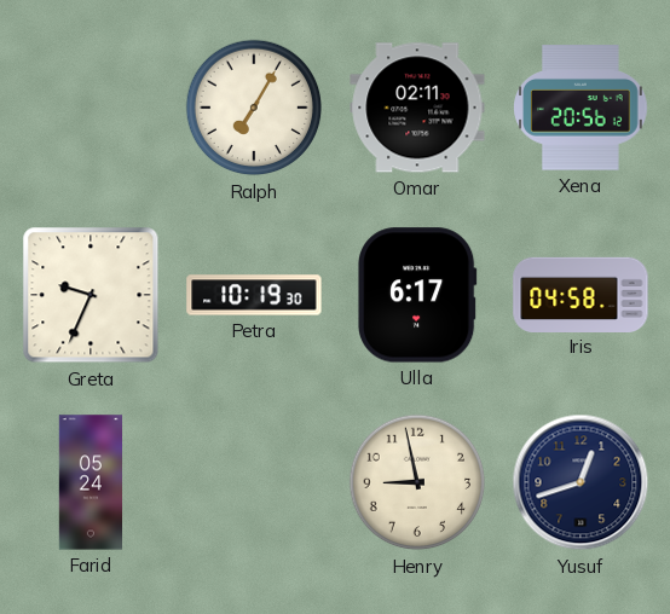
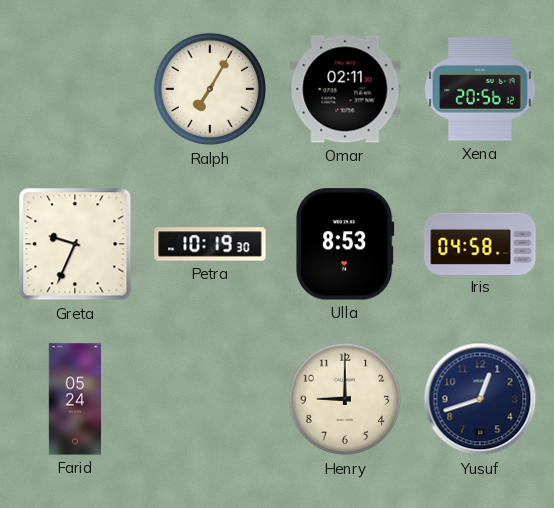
Ulla: 6:17 -> 8:53 (345, 244)
Henry: 8:58 -> 9:00 (345, 399)
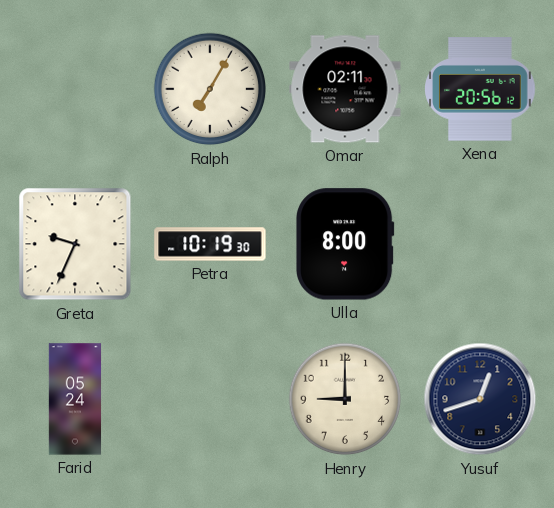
Ulla: 8:53 -> 8:00 (345, 244)
Iris: 04:58 -> none (480, 243)
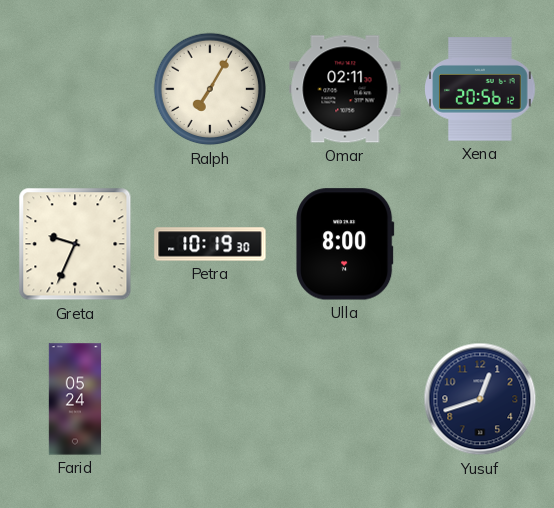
Henry: 9:00 -> none (345, 399)
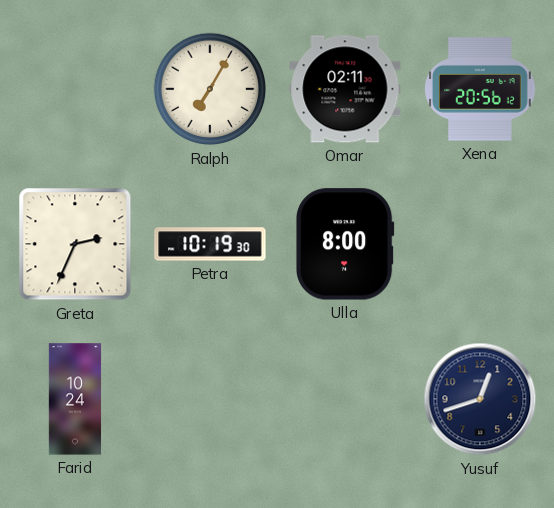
Greta: 9:34 -> 2:34 (75, 244)
Farid: 05:24 -> 10:24 (75, 399)
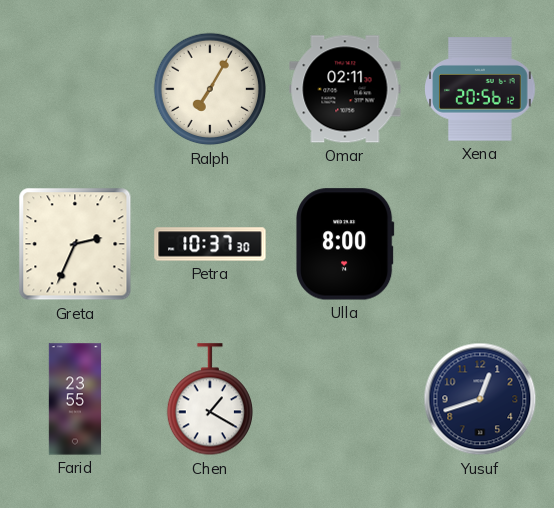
Petra: 10:19 -> 10:37 (210, 244)
Farid: 10:24 -> 23:55 (75, 399)
Chen: none -> 1:20 (209, 400)
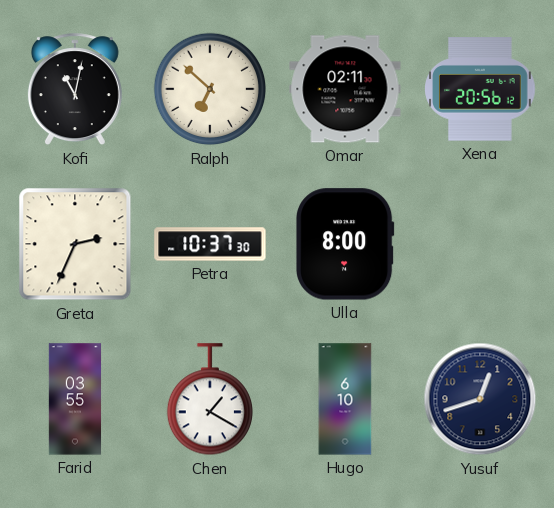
Kofi: none -> 11:02 (75, 90)
Ralph: 7:05 -> 6:52 (210, 89)
Farid: 23:55 -> 03:55 (75, 399)
Hugo: none -> 6:10 (345, 399)
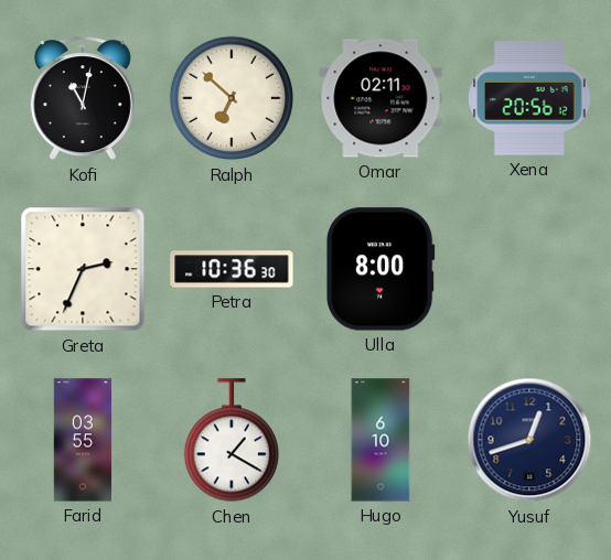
Petra: 10:37 -> 10:36 (232, 269)
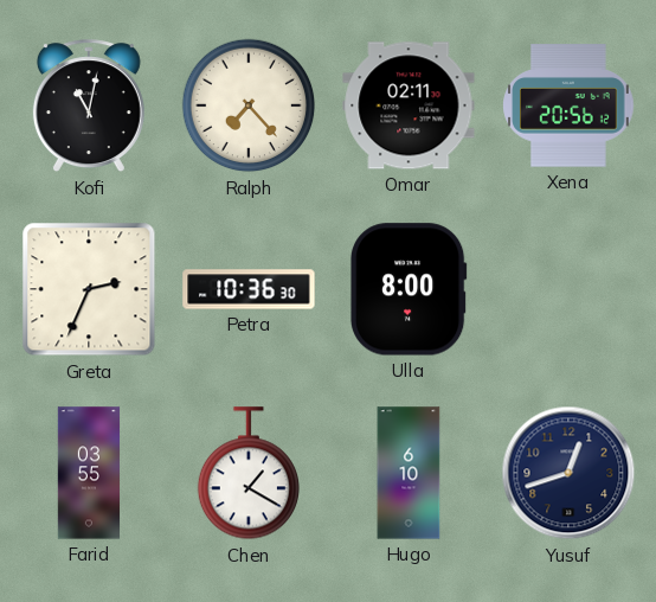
Ralph: 6:52 -> 7:23 (249, 105)
